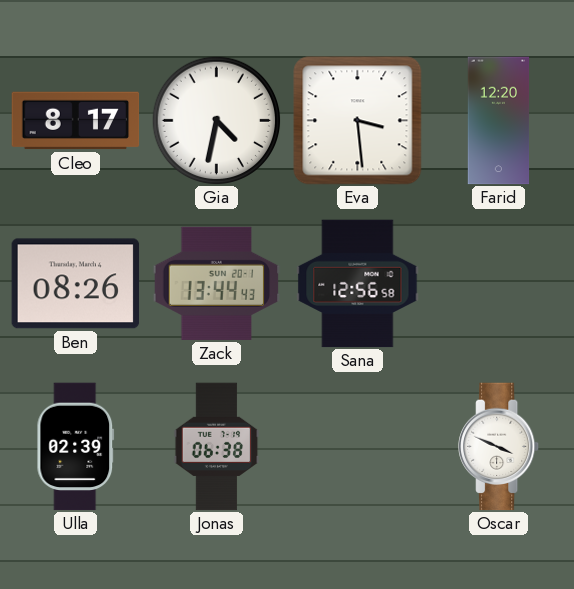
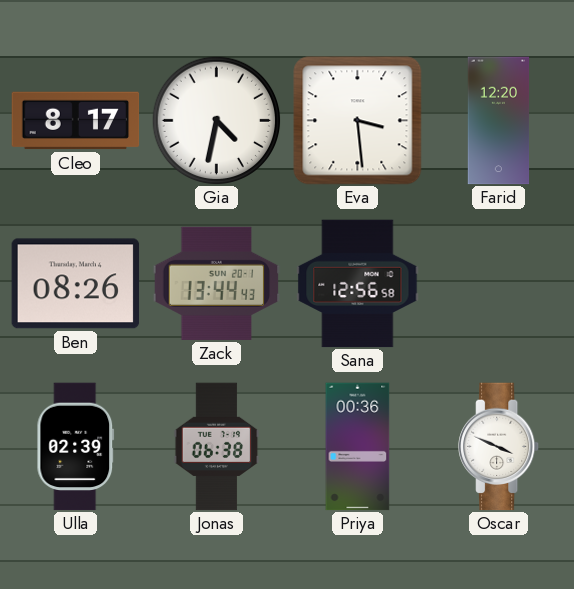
Priya: none -> 00:36 (358, 447)
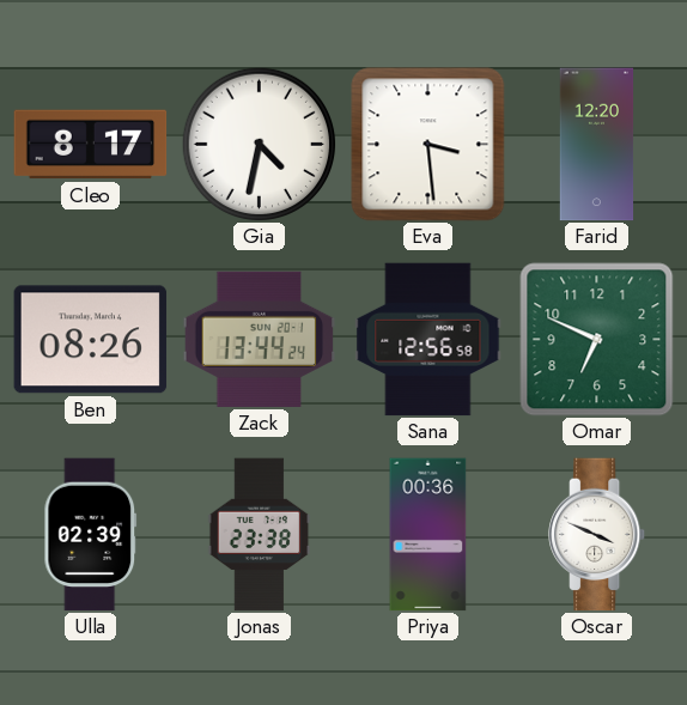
Zack: 13:44:43 -> 13:44:24 (260, 339)
Omar: none -> 6:49 (597, 340)
Jonas: 06:38 -> 23:38 (260, 535)
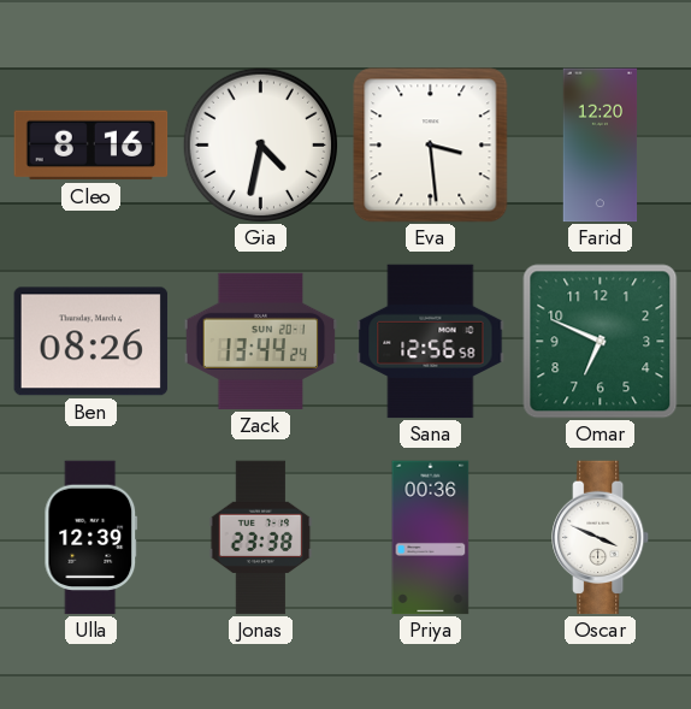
Cleo: 8:17 -> 8:16 (91, 146)
Ulla: 02:39 -> 12:39 (91, 538)
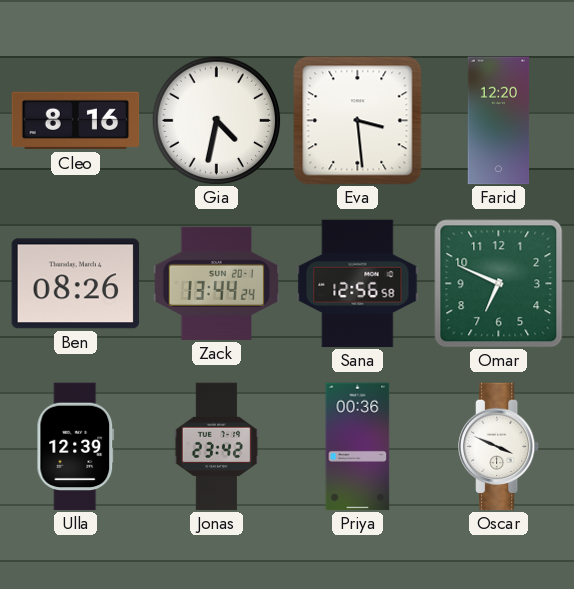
Jonas: 23:38 -> 23:42 (217, 447)
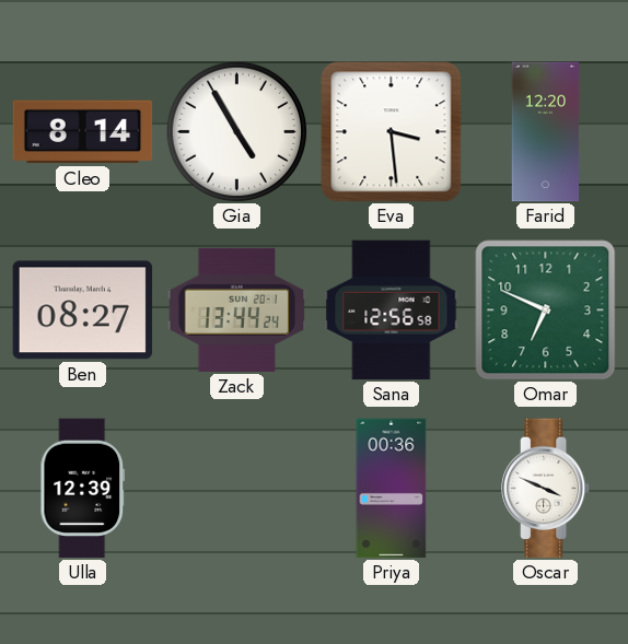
Cleo: 8:16 -> 8:14 (83, 132)
Gia: 4:32 -> 4:55 (236, 131)
Ben: 08:26 -> 08:27 (83, 311)
Jonas: 23:42 -> none (217, 447)
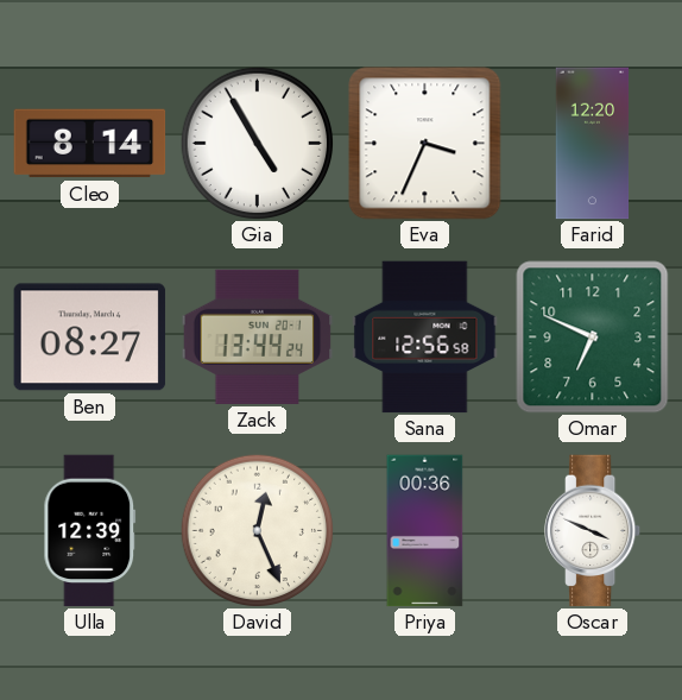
Eva: 3:29 -> 3:34 (425, 144)
David: none -> 12:26 (257, 530)
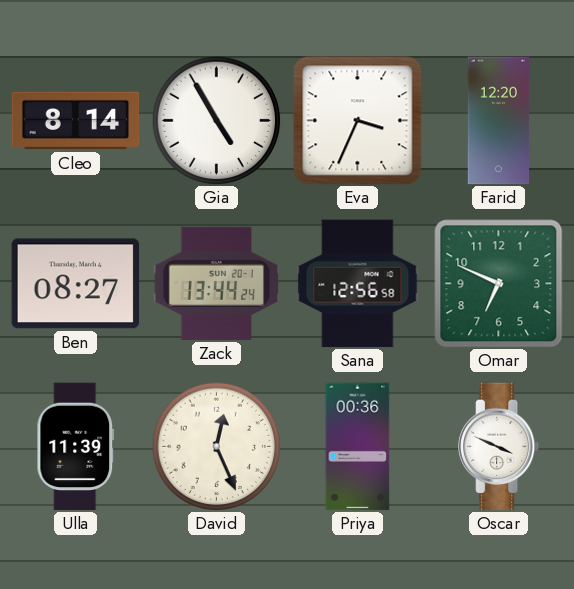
Ulla: 12:39 -> 11:39 (76, 447)
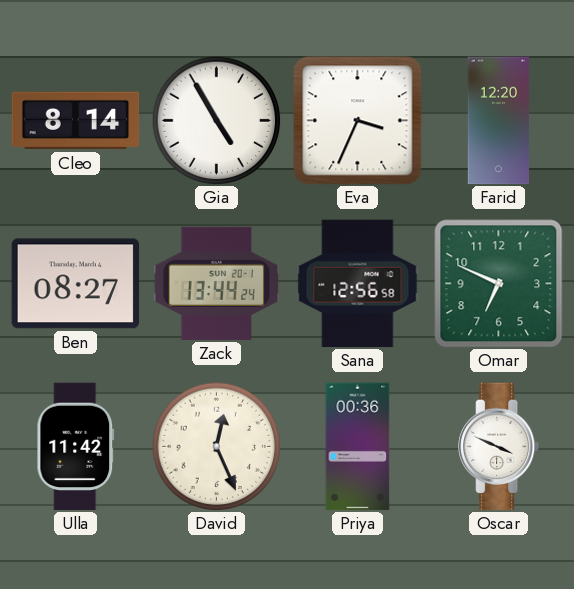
Ulla: 11:39 -> 11:42 (76, 447)
